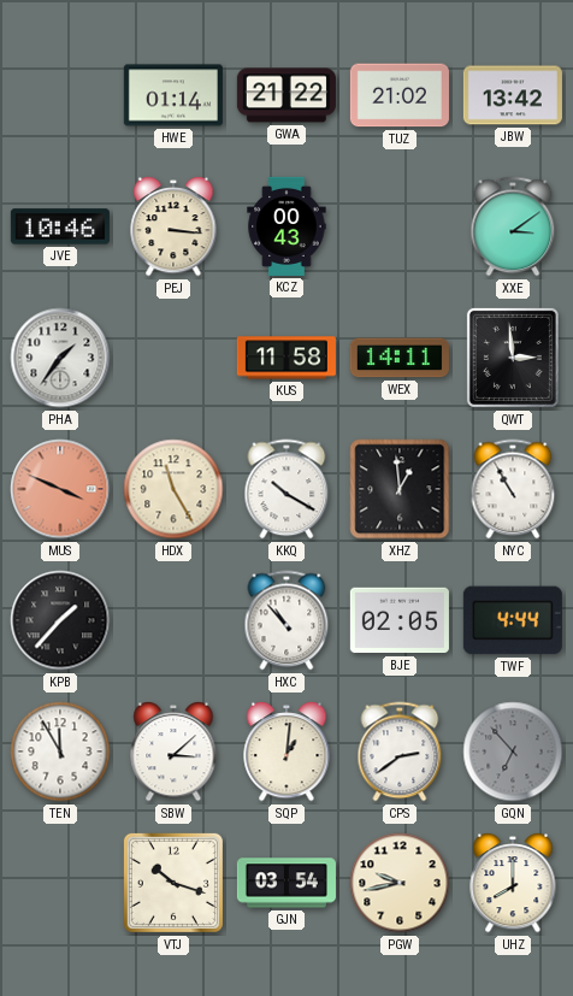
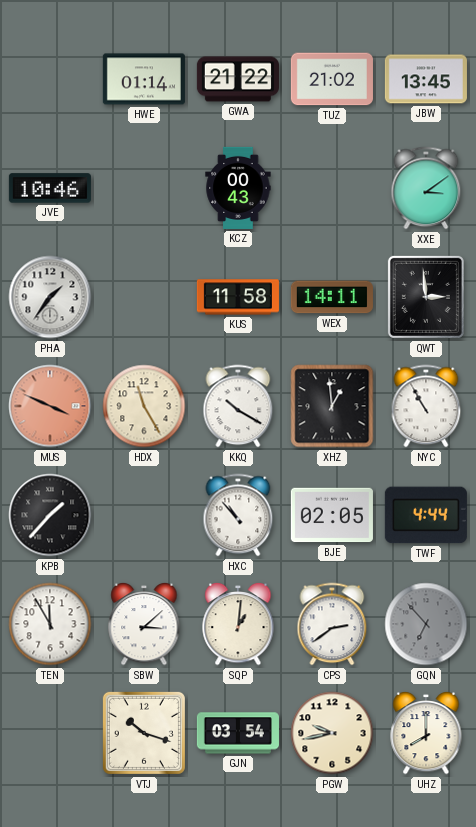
JBW: 13:42 -> 13:45 (426, 79)
PEJ: 3:16 -> none (173, 226)
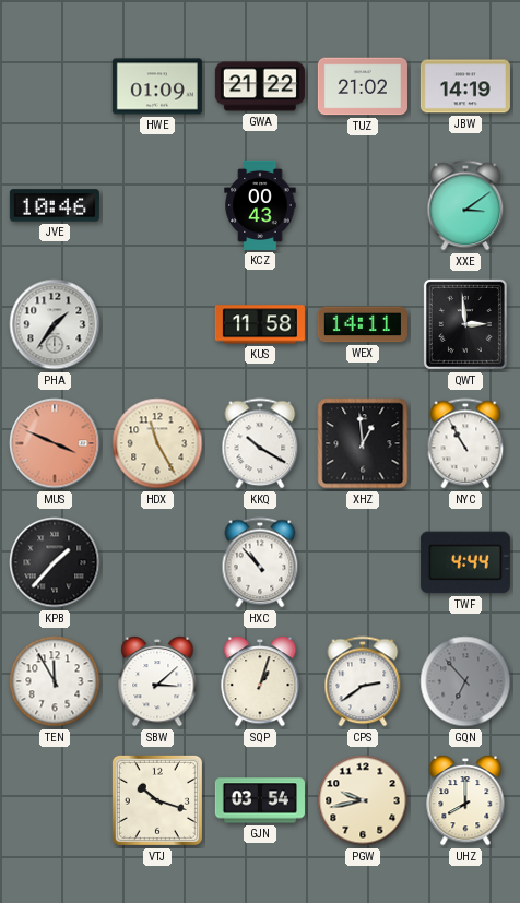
HWE: 01:14 -> 01:09 (157, 86)
JBW: 13:45 -> 14:19 (465, 86)
BJE: 02:05 -> none (332, 515)
SQP: 1:01 -> 1:03 (260, 681)
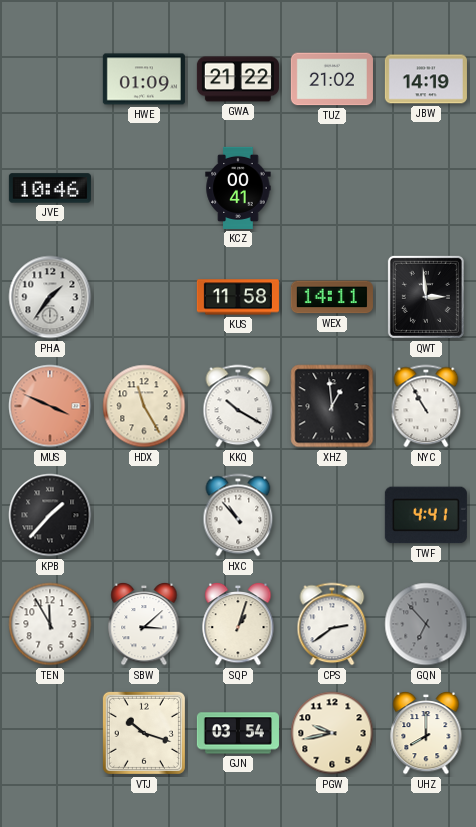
KCZ: 00:43 -> 00:41 (238, 188)
XXE: 3:09 -> none (465, 205)
TWF: 4:44 -> 4:41 (426, 515)
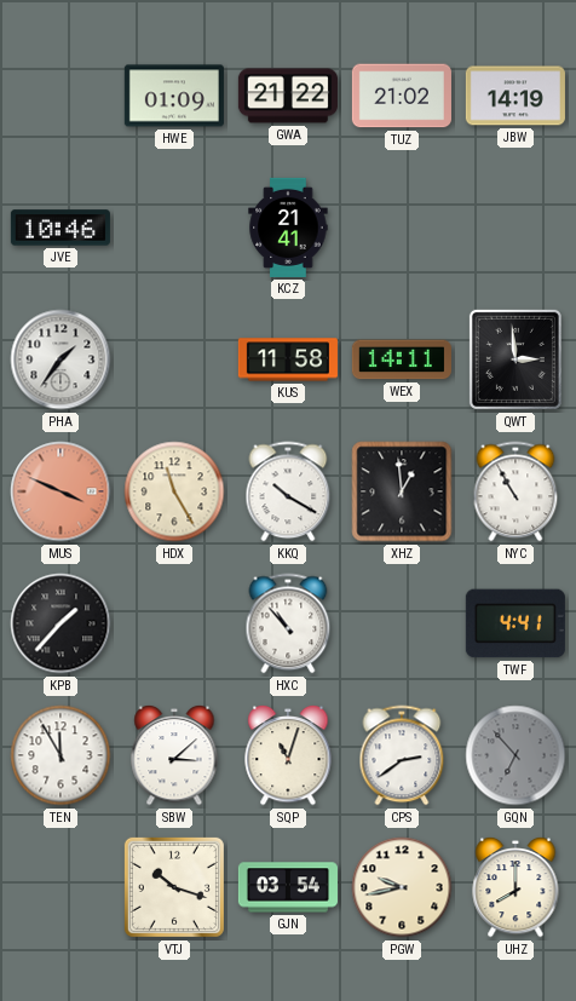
KCZ: 00:41 -> 21:41 (288, 228)
SQP: 1:03 -> 11:03 (288, 755)
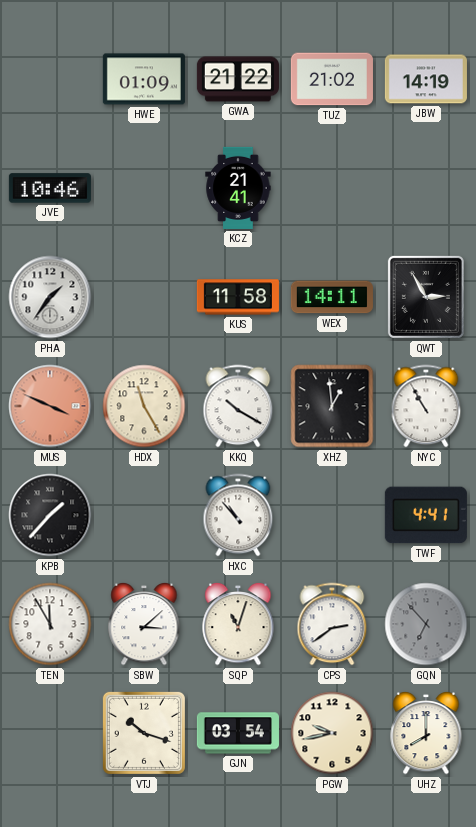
QWT: 2:59 -> 2:55 (426, 297)
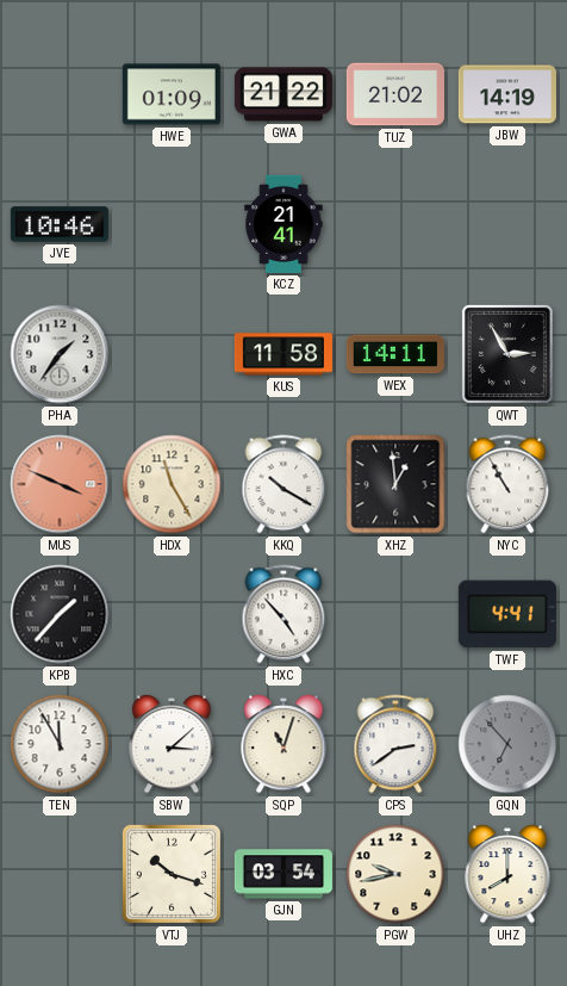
HXC: 10:53 -> 4:53 (283, 614)
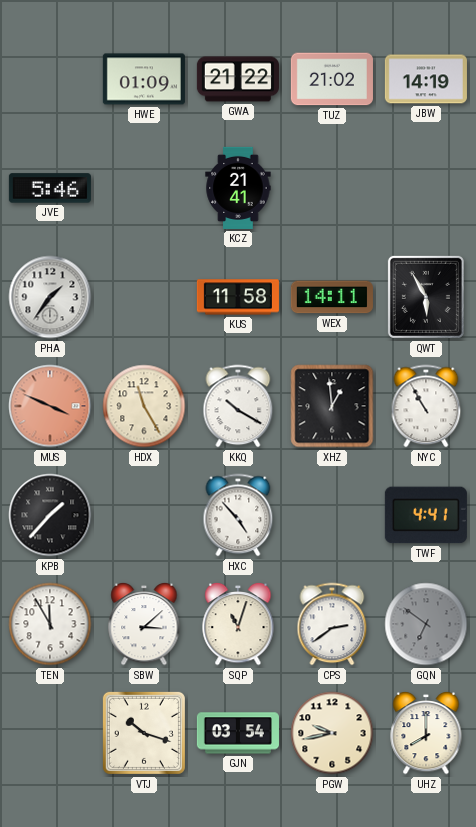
JVE: 10:46 -> 5:46 (50, 188)
QWT: 2:55 -> 5:55 (426, 297)
GQN: 6:53 -> 6:51 (426, 624)
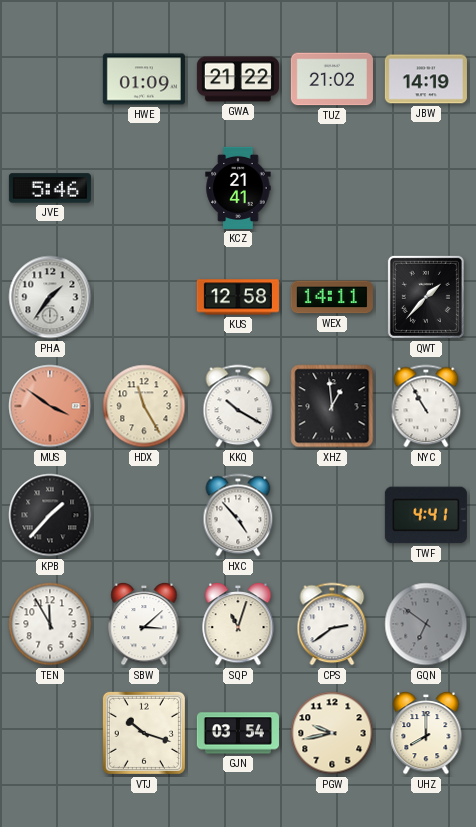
KUS: 11:58 -> 12:58 (238, 297)
QWT: 5:55 -> 1:37 (426, 297)
MUS: 3:49 -> 3:51 (50, 406)
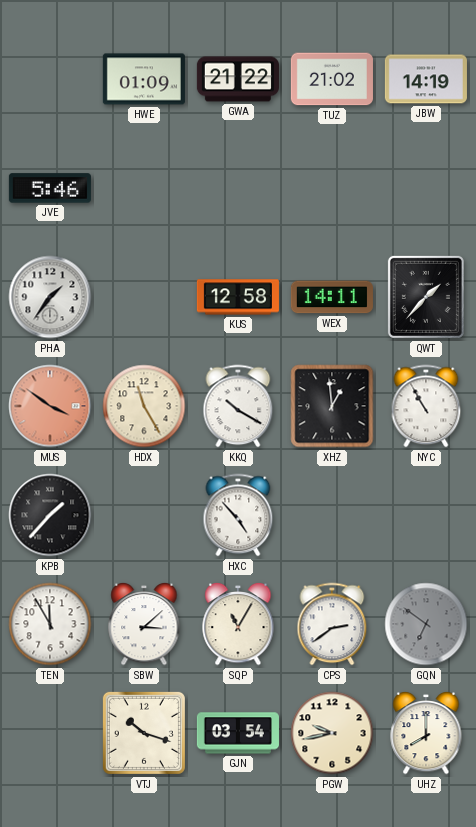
KCZ: 21:41 -> none (238, 188)
TWF: 4:41 -> none (426, 515)
SQP: 11:03 -> 11:05 (238, 624)
